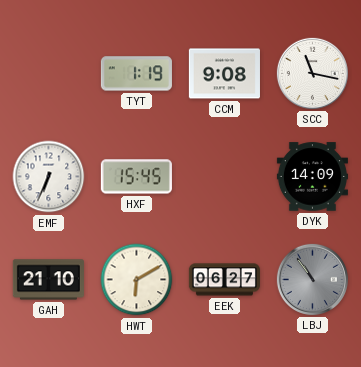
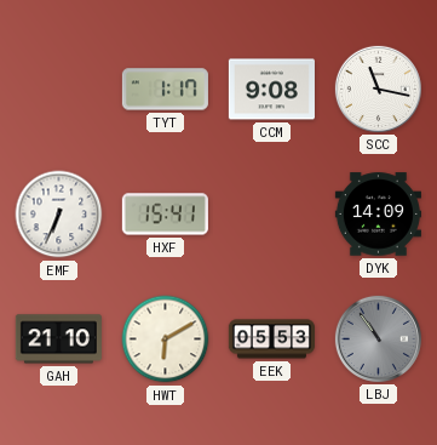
TYT: 1:19 -> 1:17 (165, 90)
HXF: 15:45 -> 15:41 (165, 215)
EEK: 06:27 -> 05:53 (271, 340)
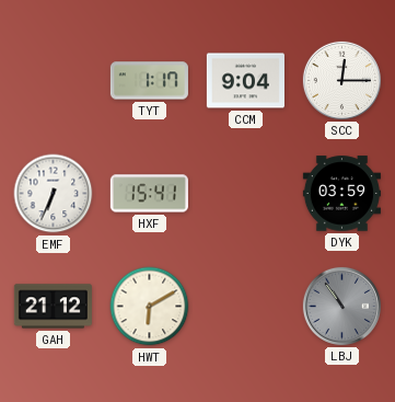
CCM: 9:08 -> 9:04 (245, 81)
SCC: 11:17 -> 12:15 (341, 80)
DYK: 14:09 -> 03:59 (341, 194)
GAH: 21:10 -> 21:12 (53, 307)
EEK: 05:53 -> none (271, 340)
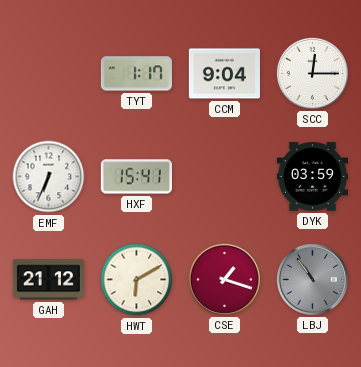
CSE: none -> 1:18 (224, 279)
